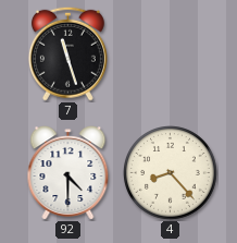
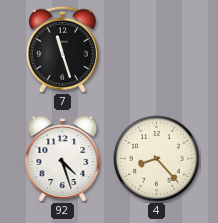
92: 4:30 -> 4:27 (63, 159)
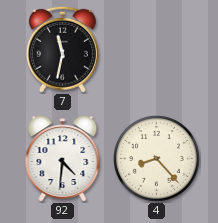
7: 11:27 -> 11:32 (62, 49)
92: 4:27 -> 4:31 (63, 159)
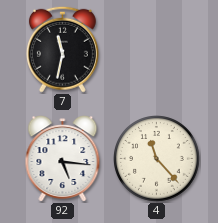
92: 4:31 -> 5:16 (63, 159)
4: 8:23 -> 11:23 (157, 159)
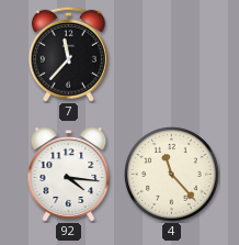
7: 11:32 -> 11:37 (68, 54)
92: 5:16 -> 4:16 (69, 175)
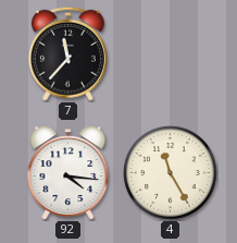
4: 11:23 -> 11:25 (171, 173)
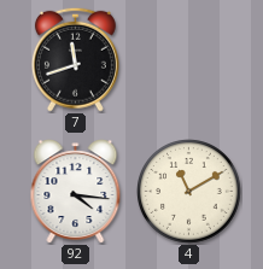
7: 11:37 -> 11:42 (75, 59)
4: 11:25 -> 11:10 (189, 192)
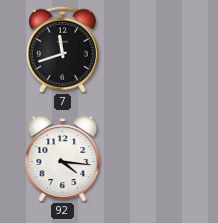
4: 11:10 -> none (189, 192)
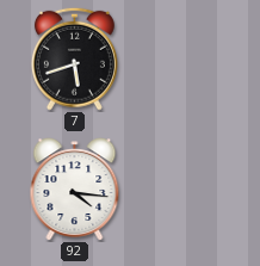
7: 11:42 -> 5:42 (74, 58)
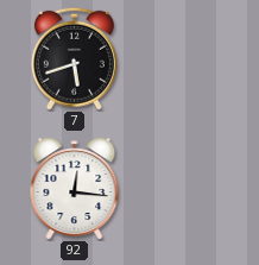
92: 4:16 -> 12:16 (75, 189)
